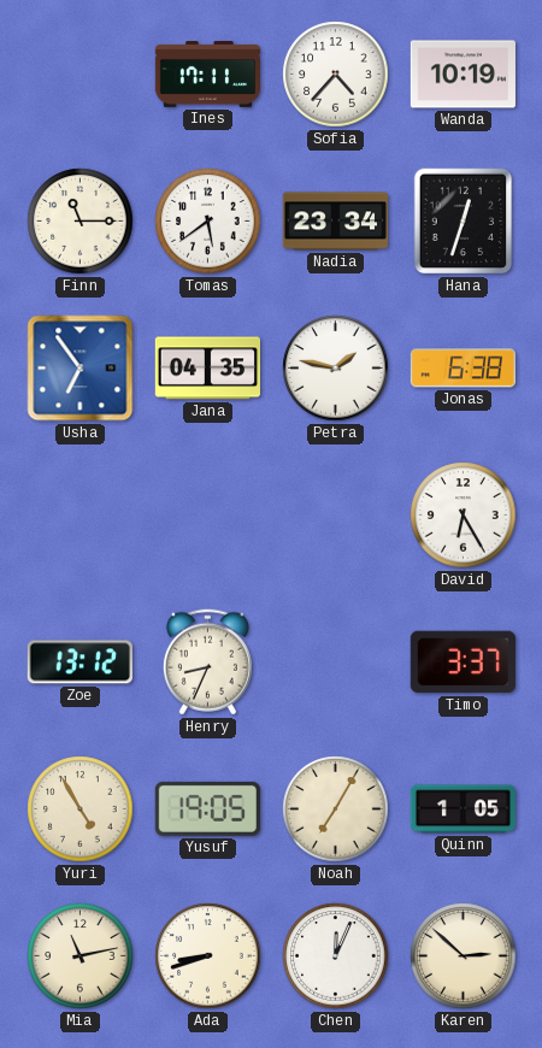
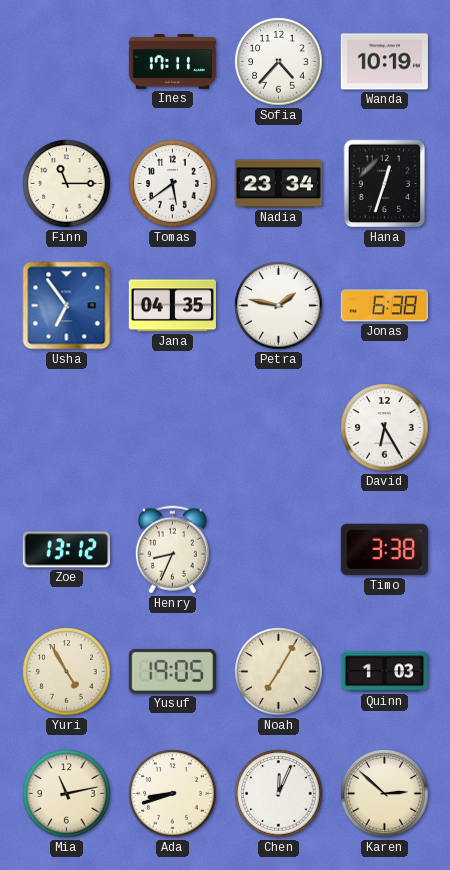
Timo: 3:37 -> 3:38 (384, 550)
Quinn: 1:05 -> 1:03 (384, 672)
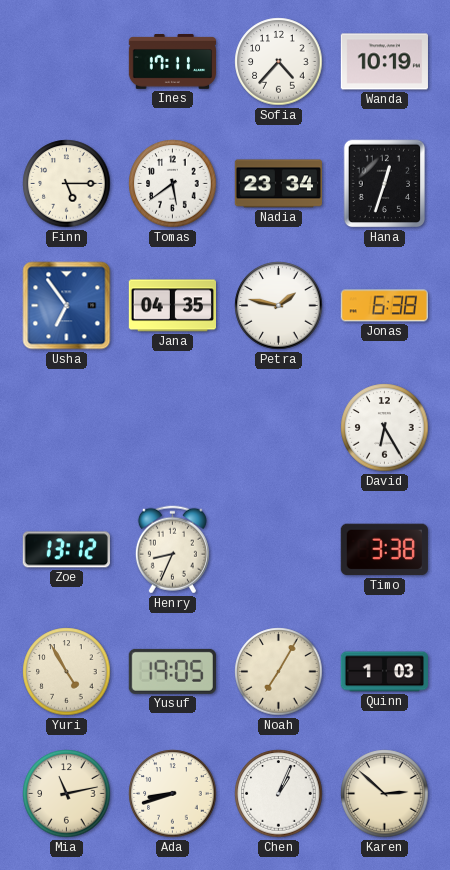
Finn: 11:15 -> 5:15 (67, 184)
Chen: 12:04 -> 1:04 (279, 794)
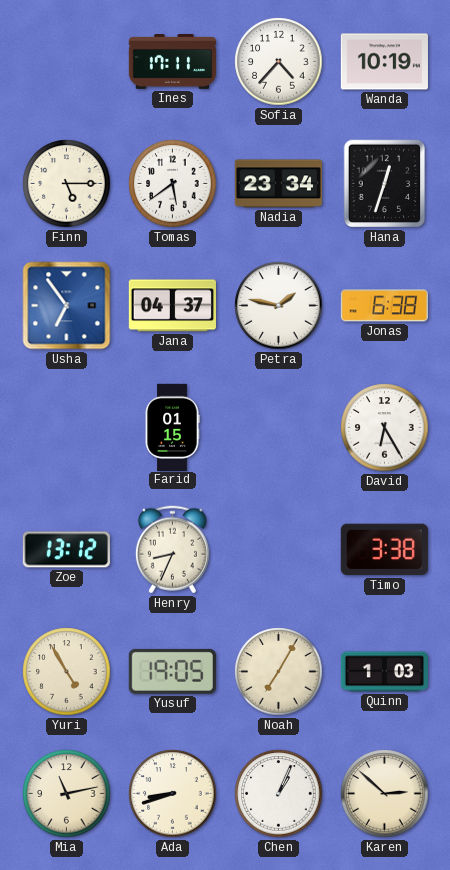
Jana: 04:35 -> 04:37 (172, 306)
Farid: none -> 01:15 (172, 427)
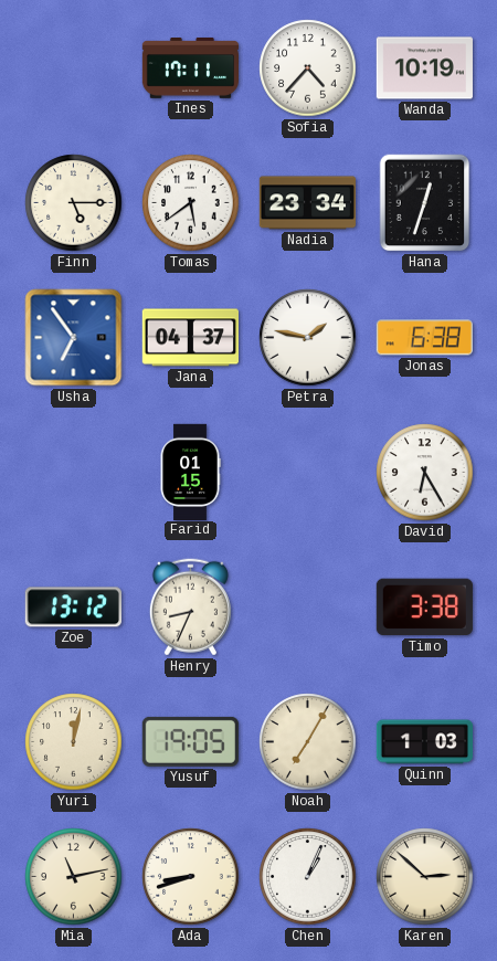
Yuri: 4:55 -> 12:02 (74, 742)
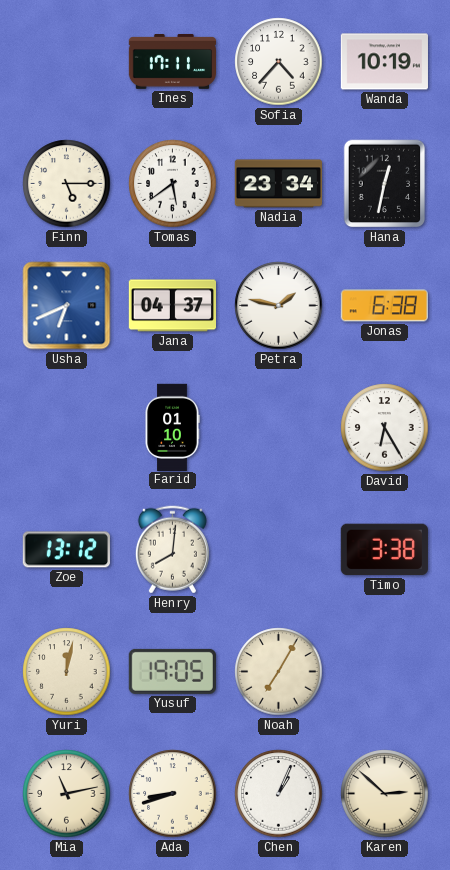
Hana: 12:33 -> 12:32 (385, 184)
Usha: 6:54 -> 6:41 (67, 306)
Farid: 01:15 -> 01:10 (172, 427)
Henry: 8:34 -> 8:01 (172, 550)
Quinn: 1:03 -> none (424, 742)
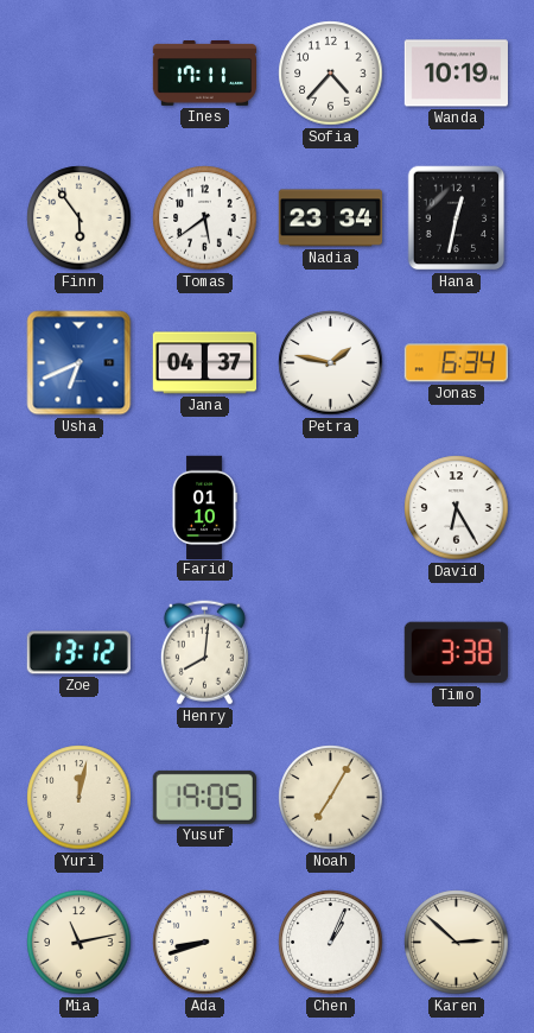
Finn: 5:15 -> 5:54 (80, 218)
Jonas: 6:38 -> 6:34 (456, 363)
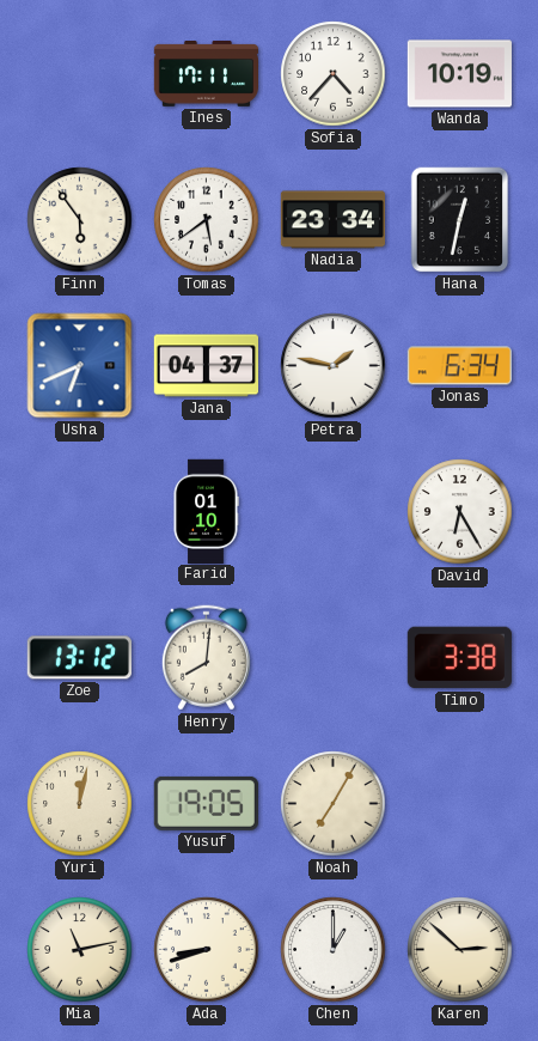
Chen: 1:04 -> 1:00 (334, 950)
